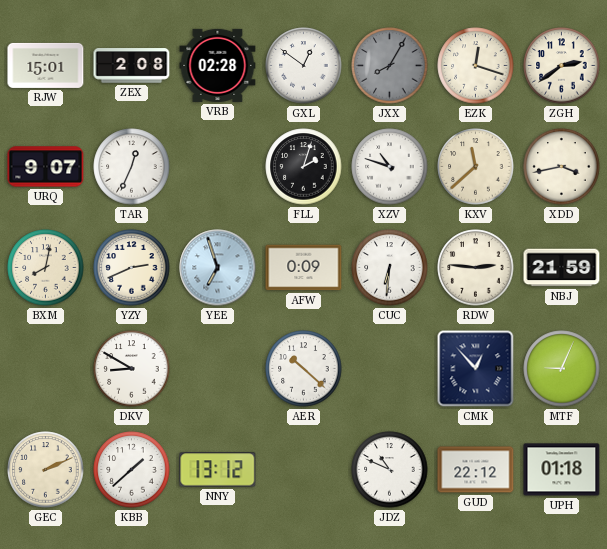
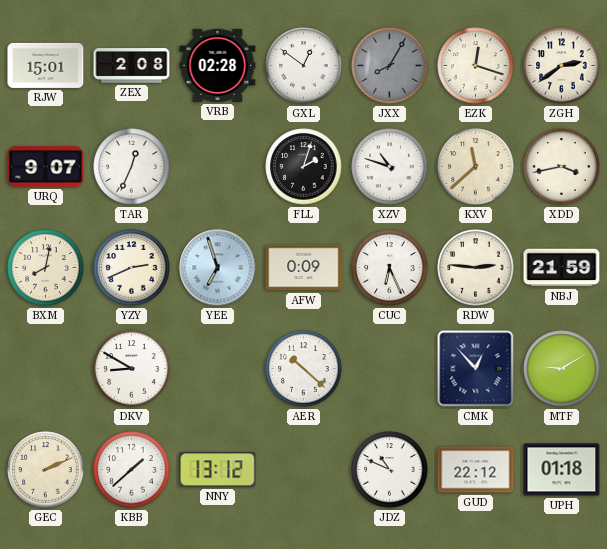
CUC: 6:31 -> 6:26 (390, 268)
MTF: 9:04 -> 9:10 (562, 369)
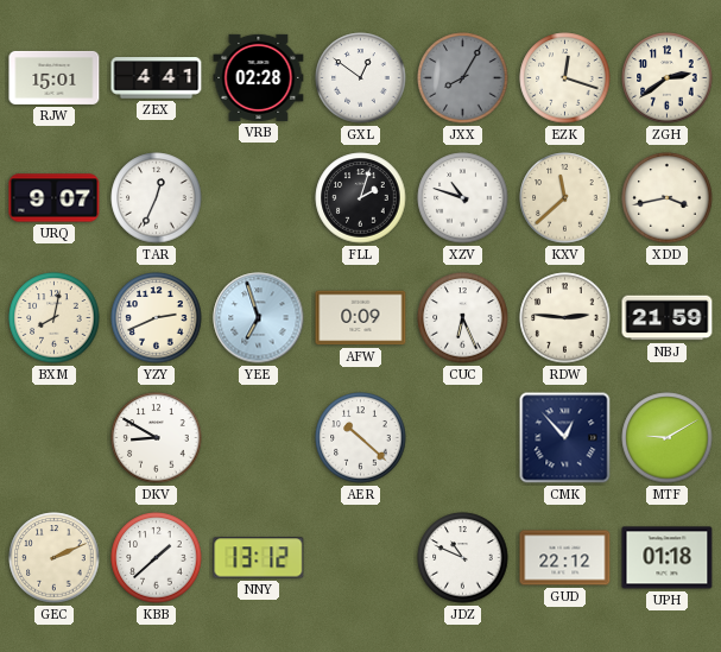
ZEX: 2:08 -> 4:41 (157, 78)
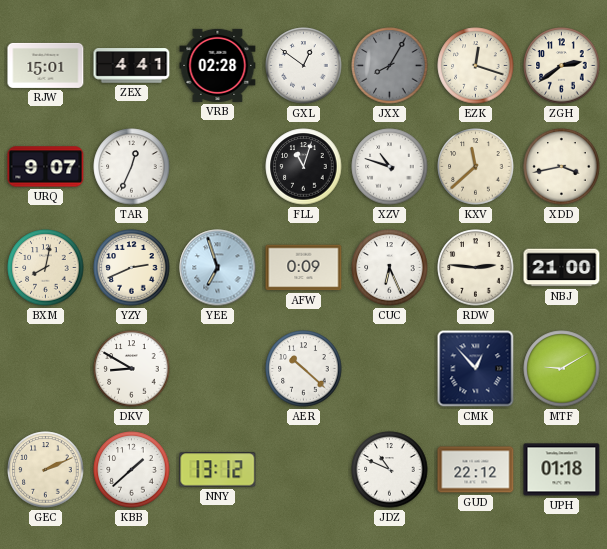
FLL: 2:03 -> 11:03 (304, 167)
NBJ: 21:59 -> 21:00 (562, 268)
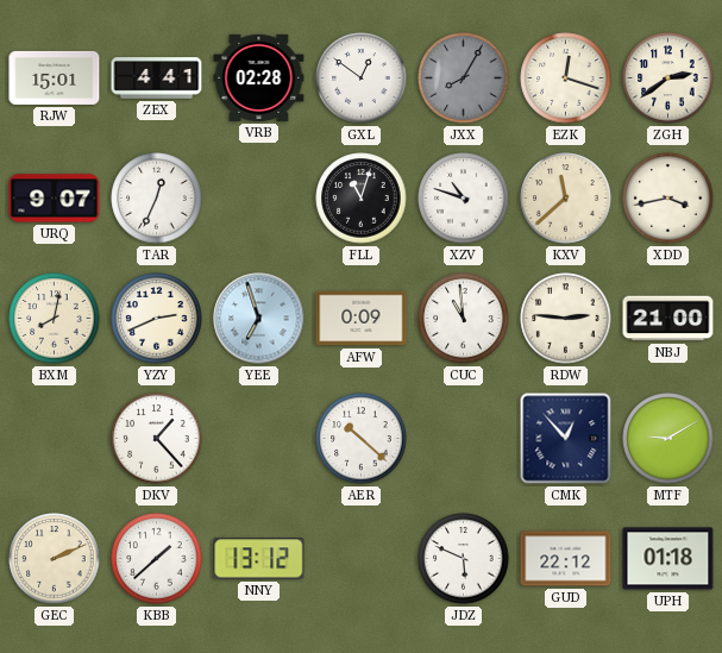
CUC: 6:26 -> 10:59 (464, 319)
DKV: 8:50 -> 1:23 (157, 439)
JDZ: 10:49 -> 5:49 (464, 559)
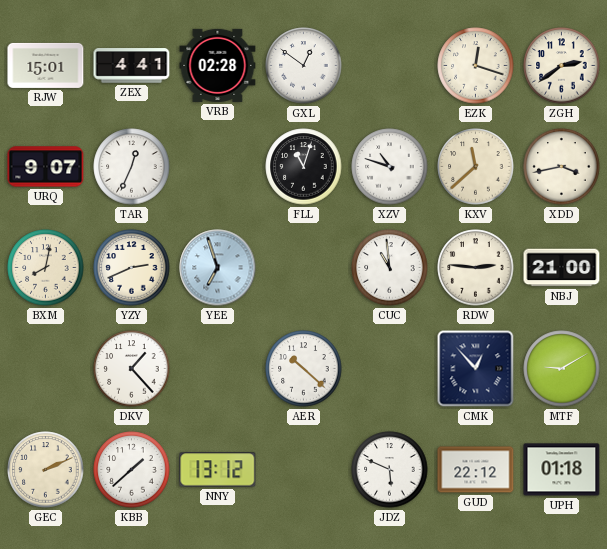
JXX: 8:05 -> none (464, 79)
AFW: 0:09 -> none (362, 319)
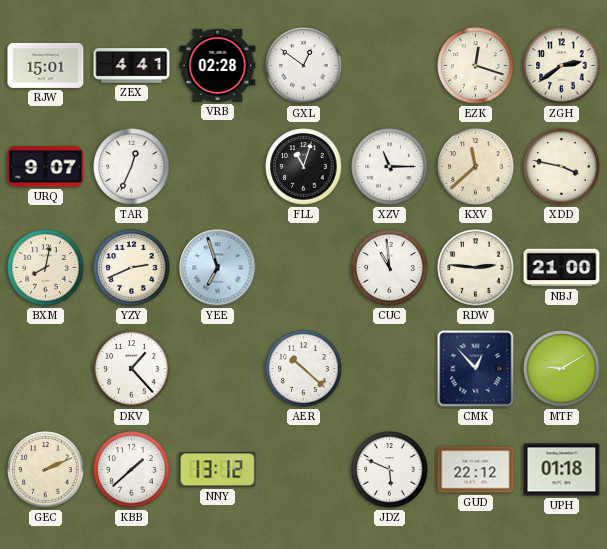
XZV: 10:48 -> 11:15 (390, 167)
XDD: 3:43 -> 3:47 (562, 167)
